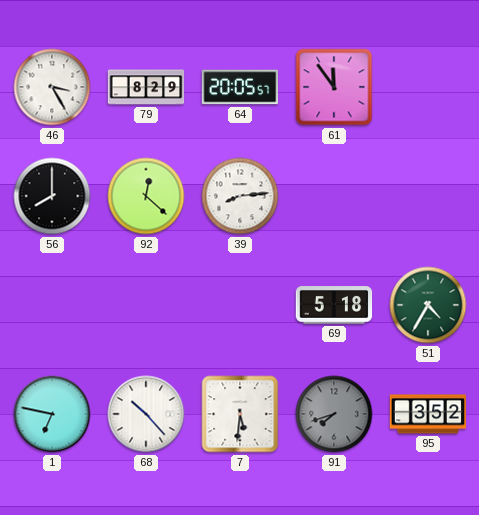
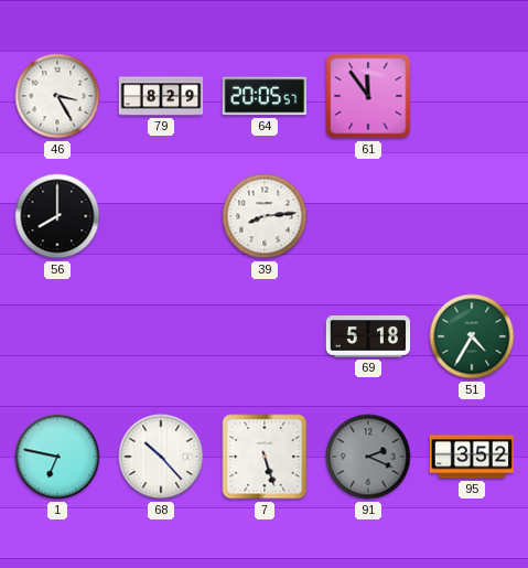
92: 12:22 -> none (146, 196)
7: 5:31 -> 5:27 (265, 457)
91: 7:42 -> 2:19 (368, 457)
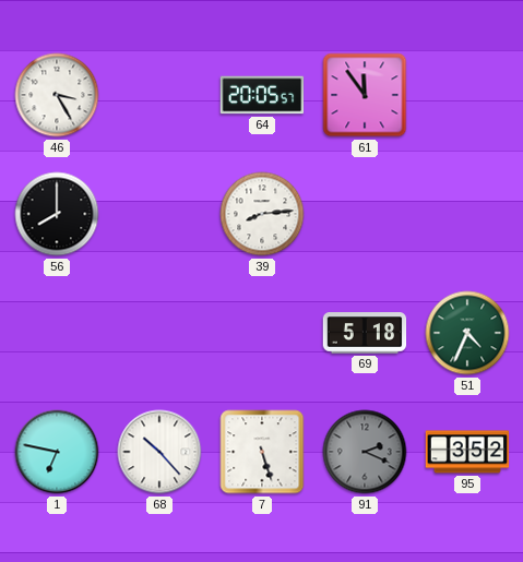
79: 8:29 -> none (161, 96)
51: 4:35 -> 4:34 (467, 333)
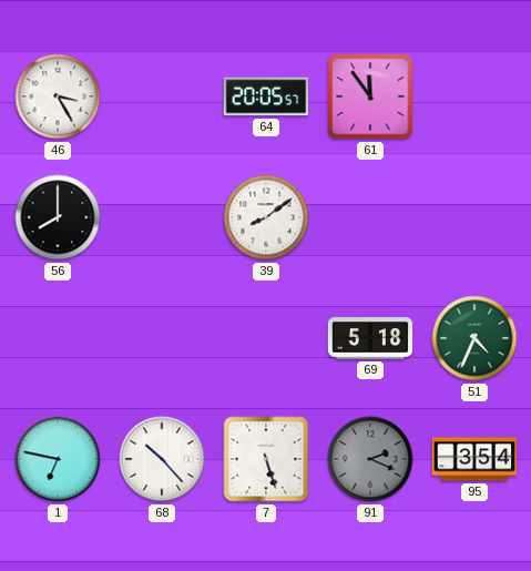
39: 8:14 -> 8:09 (266, 217)
95: 3:52 -> 3:54 (474, 459)
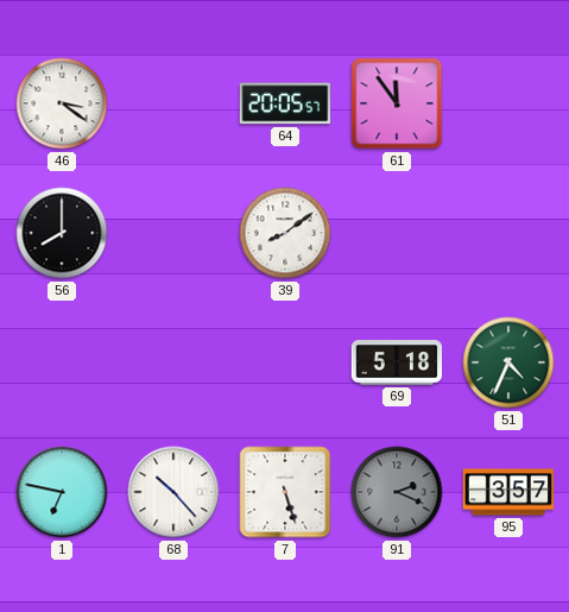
46: 3:25 -> 3:21 (62, 103)
95: 3:54 -> 3:57 (508, 492)
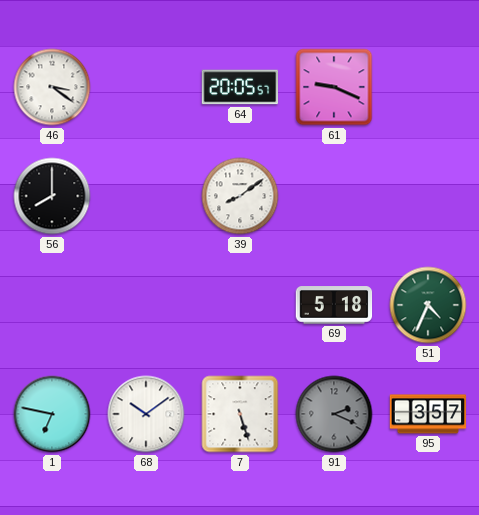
61: 11:54 -> 9:19 (334, 87)
68: 10:23 -> 10:09 (146, 414)
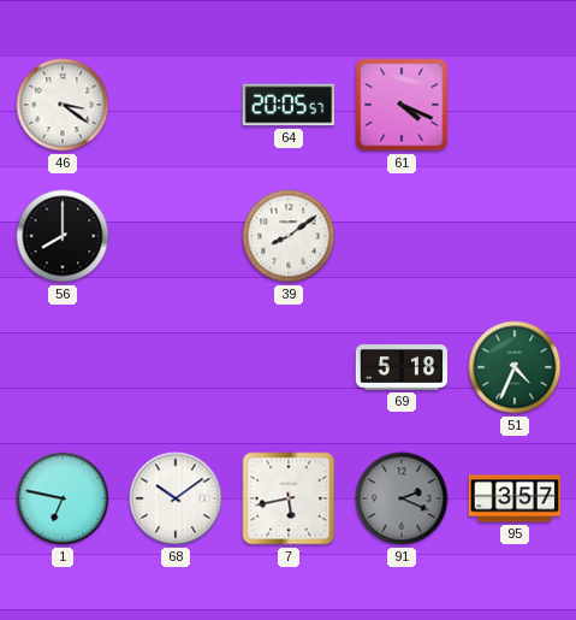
61: 9:19 -> 4:19 (402, 105)
7: 5:27 -> 5:43 (289, 498)
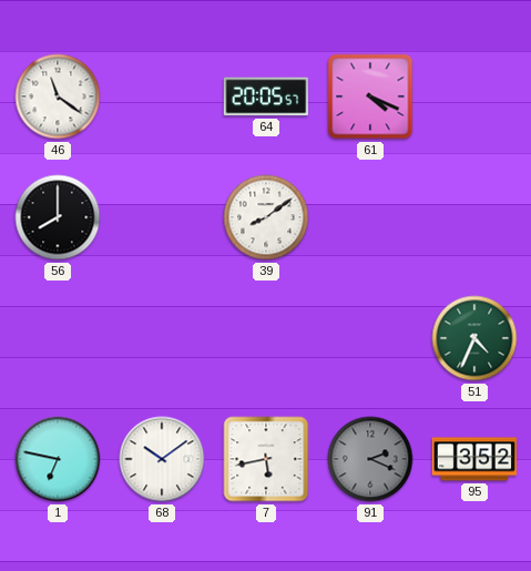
46: 3:21 -> 11:21 (58, 96)
69: 5:18 -> none (402, 367)
95: 3:57 -> 3:52 (474, 459)
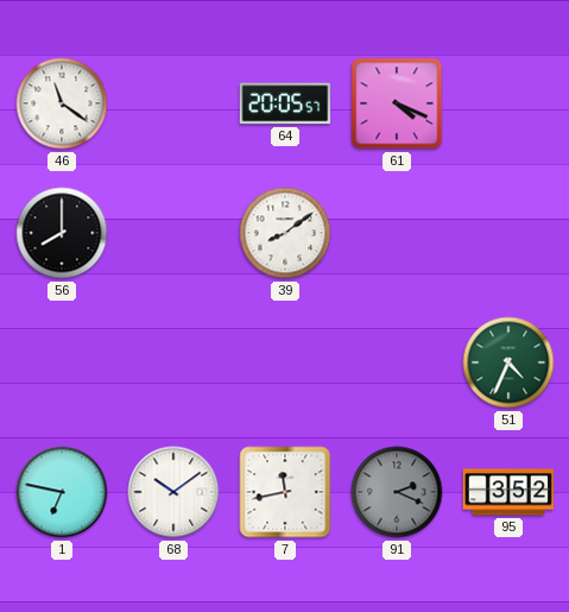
7: 5:43 -> 11:43 (285, 492)
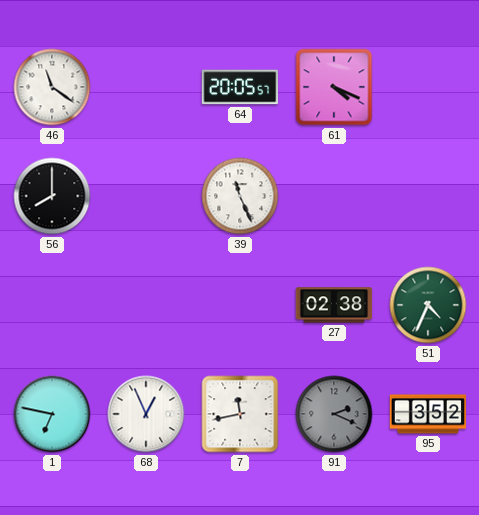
39: 8:09 -> 11:26 (240, 196)
27: none -> 02:38 (334, 305)
68: 10:09 -> 12:56 (146, 414)
